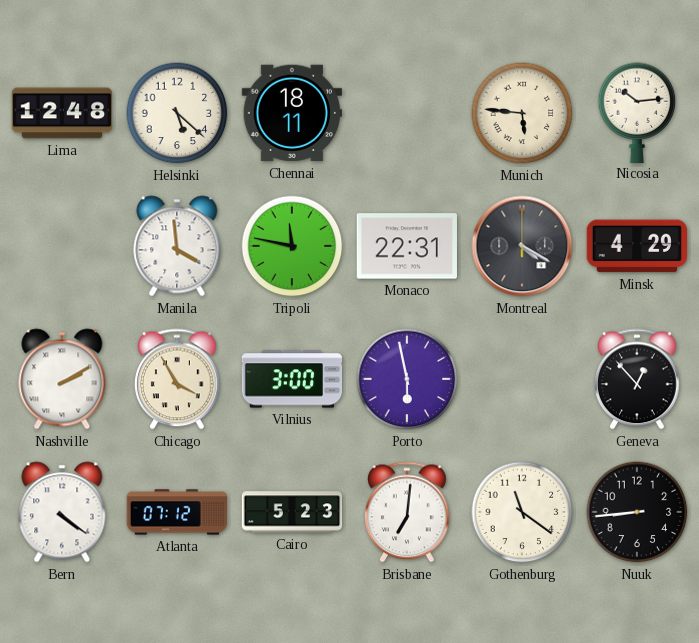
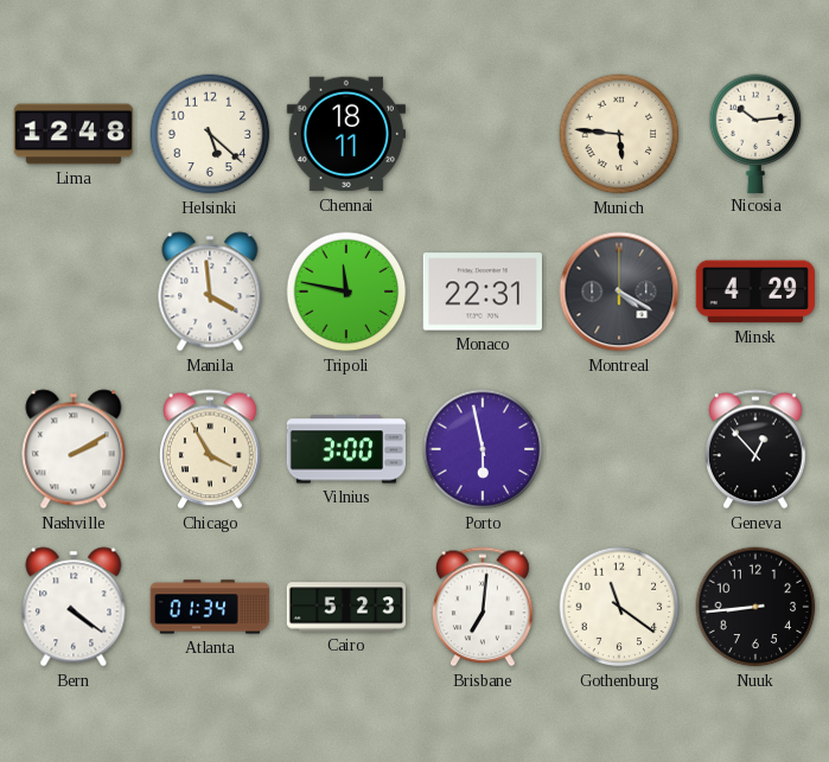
Atlanta: 07:12 -> 01:34 (209, 607)
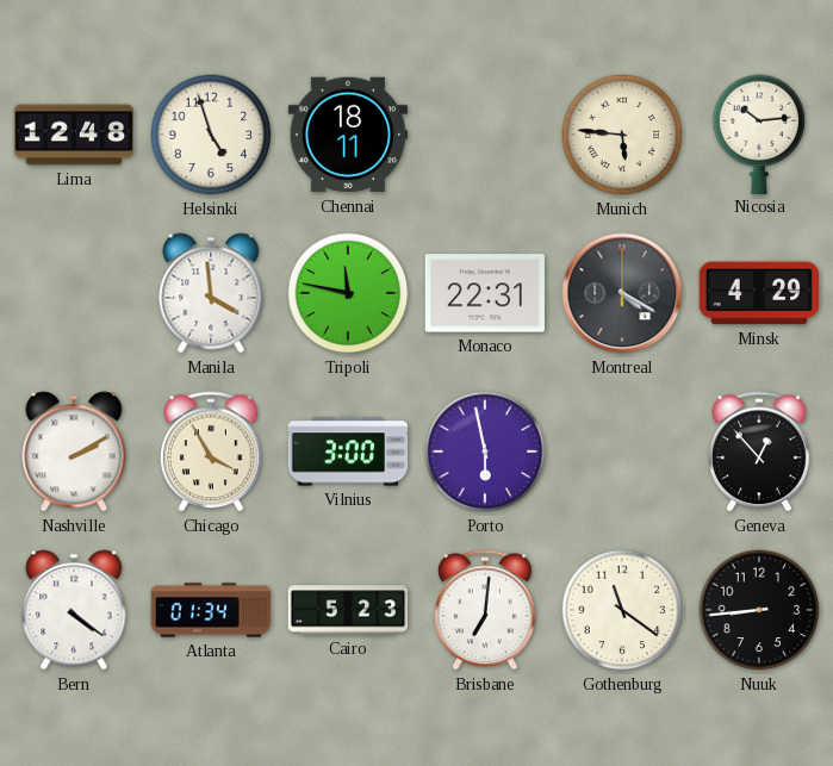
Helsinki: 5:22 -> 4:57 (211, 135)
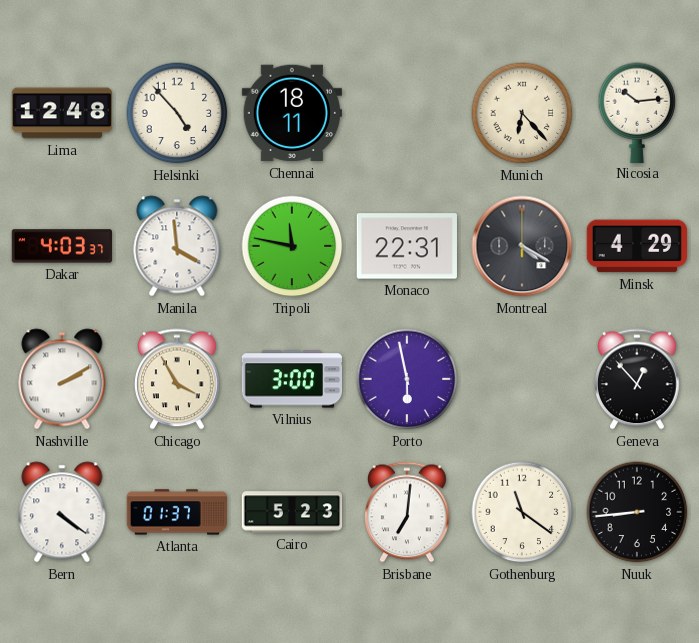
Helsinki: 4:57 -> 4:53 (177, 113)
Munich: 5:46 -> 6:23 (522, 113)
Dakar: none -> 4:03 (61, 246)
Atlanta: 01:34 -> 01:37 (176, 512)
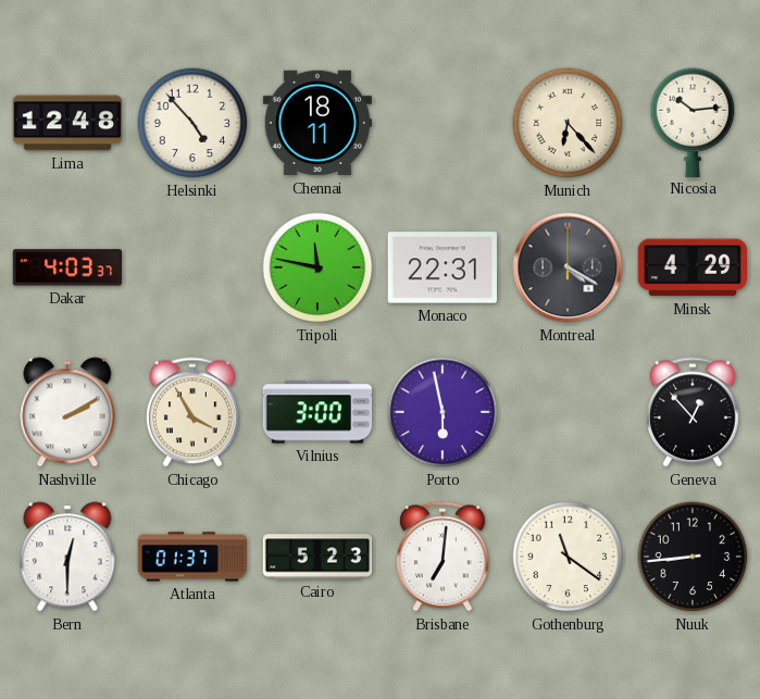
Manila: 3:59 -> none (177, 246)
Bern: 4:21 -> 12:30 (67, 557)
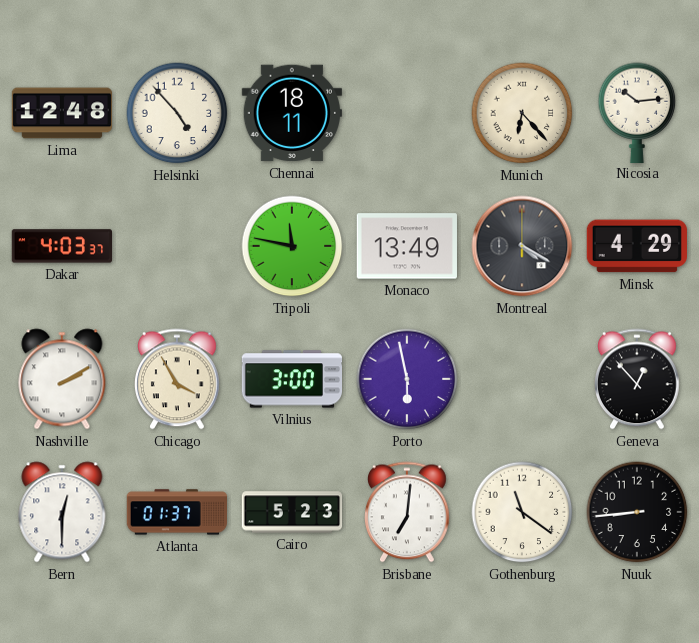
Monaco: 22:31 -> 13:49 (407, 246)
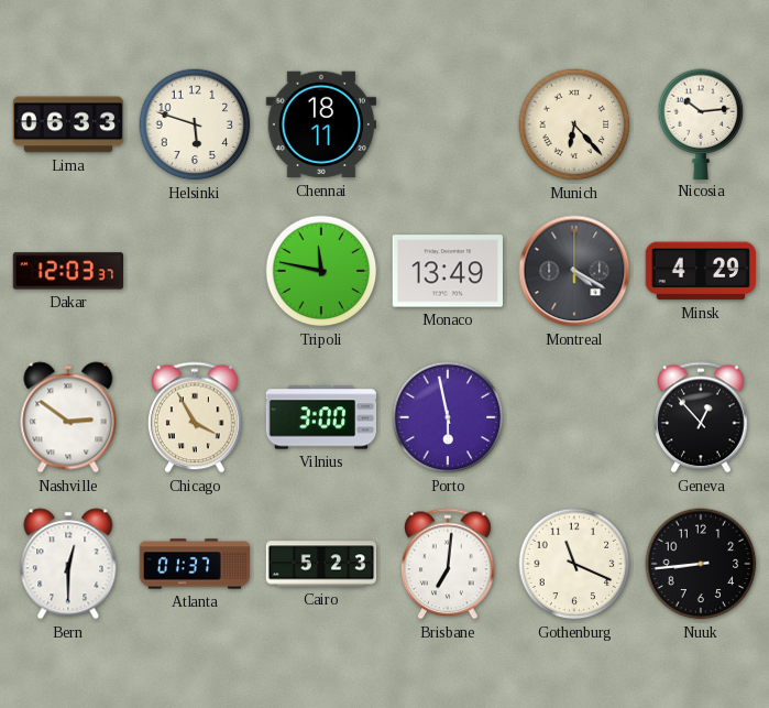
Lima: 12:48 -> 06:33 (68, 124)
Helsinki: 4:53 -> 5:48 (195, 124)
Dakar: 4:03 -> 12:03 (67, 271)
Nashville: 2:10 -> 2:51 (68, 417)
Gothenburg: 11:21 -> 11:19 (574, 564)
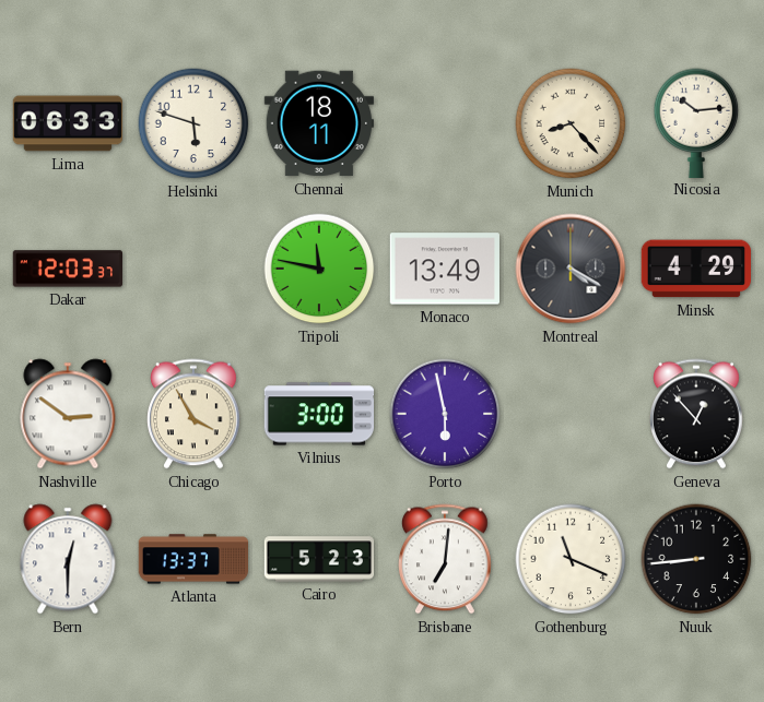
Munich: 6:23 -> 8:23 (571, 123)
Atlanta: 01:37 -> 13:37 (192, 559)
